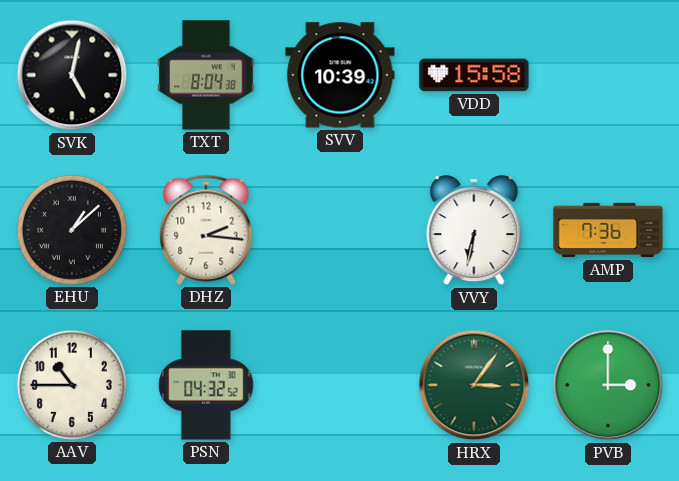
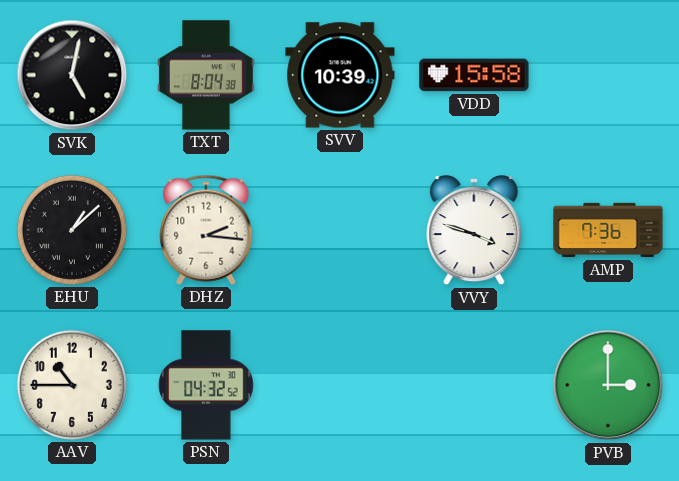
VVY: 6:32 -> 3:48 (474, 231)
HRX: 3:06 -> none (474, 385)
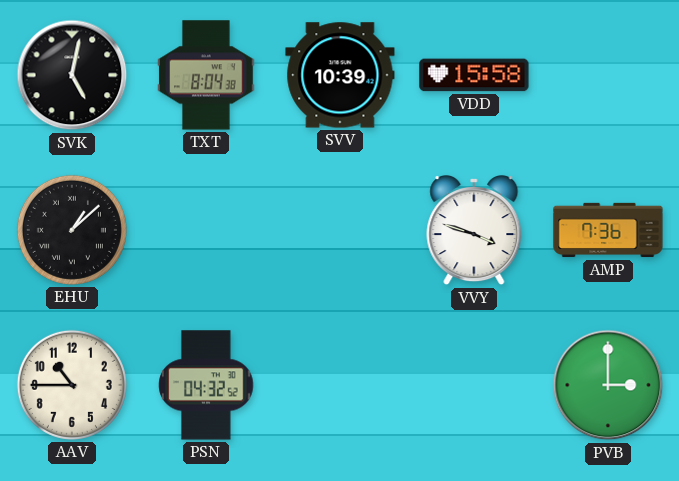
DHZ: 2:16 -> none (206, 230)
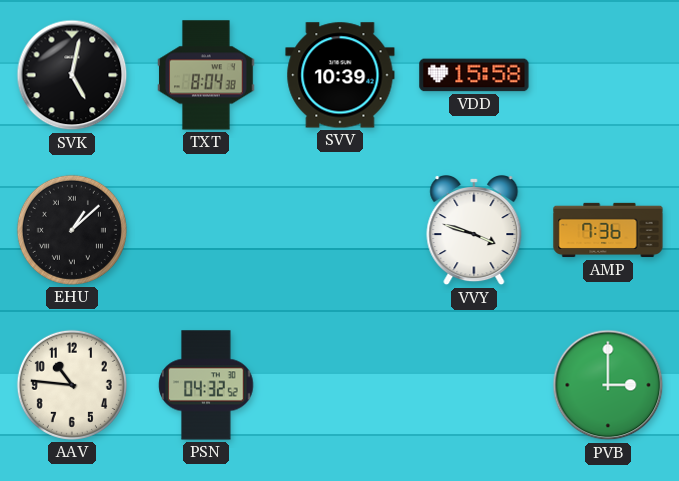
AAV: 10:45 -> 10:46 (72, 385)
